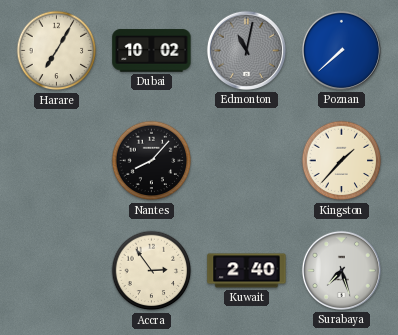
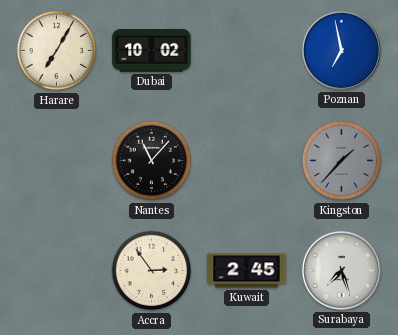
Edmonton: 11:02 -> none (246, 50)
Poznan: 7:38 -> 6:58 (341, 50)
Nantes: 8:07 -> 11:07 (152, 161)
Kingston dial: cream -> grey (342, 161)
Kuwait: 2:40 -> 2:45 (247, 271)
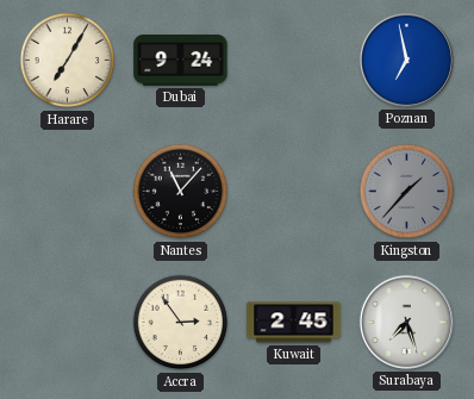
Dubai: 10:02 -> 9:24 (181, 61)
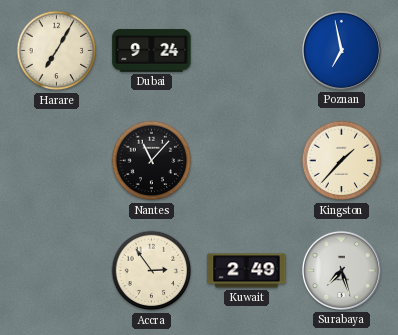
Kingston dial: grey -> cream (342, 161)
Kuwait: 2:45 -> 2:49 (247, 271)
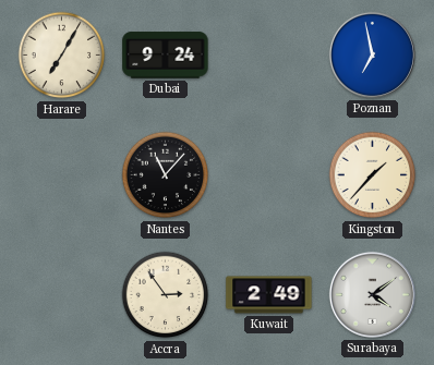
Surabaya: 7:27 -> 4:09 (372, 294)
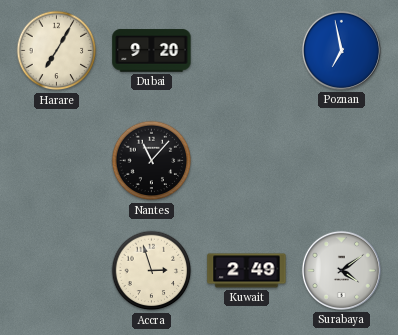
Dubai: 9:24 -> 9:20 (152, 51)
Kingston: 1:37 -> none (373, 175)
Accra: 2:54 -> 2:57 (152, 271)
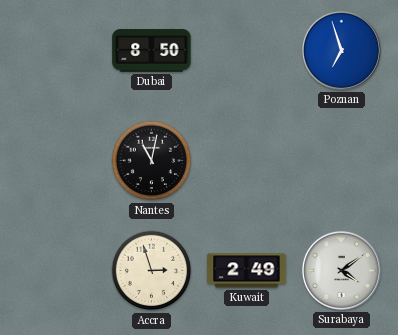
Harare: 7:05 -> none (57, 51)
Dubai: 9:20 -> 8:50 (152, 51)
Poznan: 6:58 -> 6:57 (341, 50)
Nantes: 11:07 -> 11:02 (152, 161)
